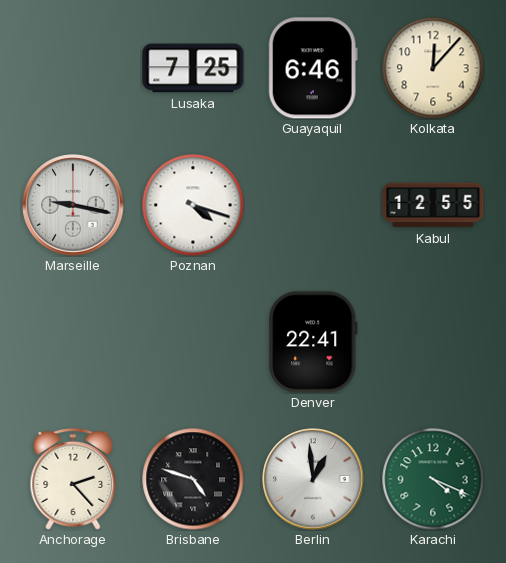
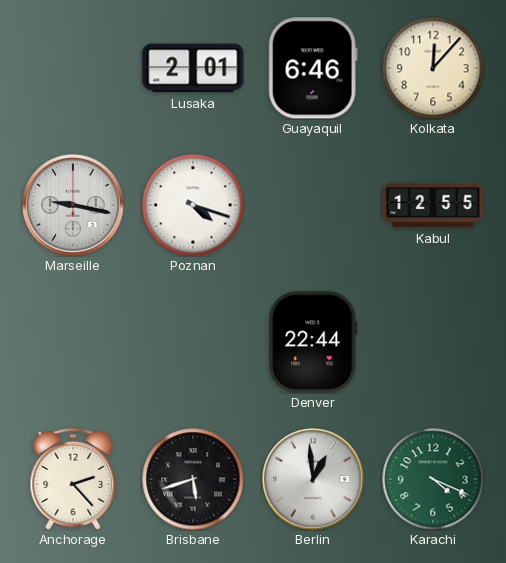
Lusaka: 7:25 -> 2:01 (193, 68)
Denver: 22:41 -> 22:44 (313, 342)
Brisbane: 4:48 -> 5:42 (193, 479)
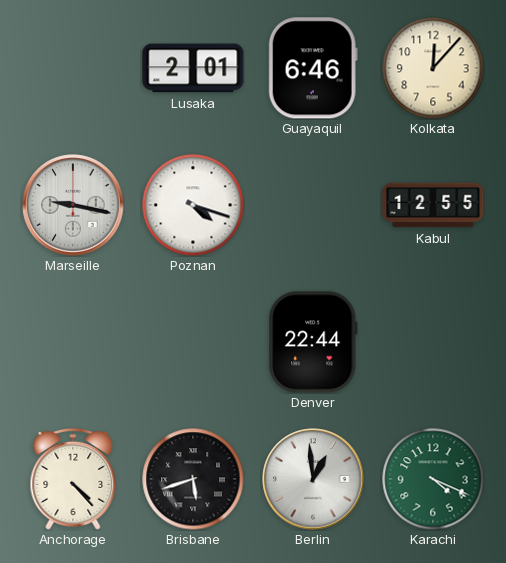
Anchorage: 2:23 -> 4:23 (73, 479)
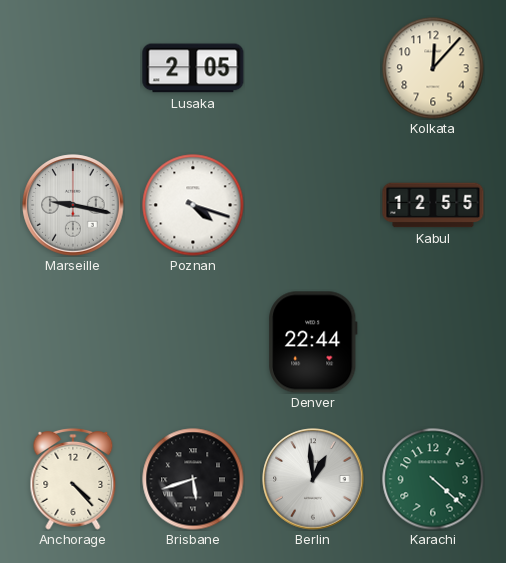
Lusaka: 2:01 -> 2:05 (193, 68)
Guayaquil: 6:46 -> none (313, 68)
Karachi: 4:19 -> 4:22 (433, 479)
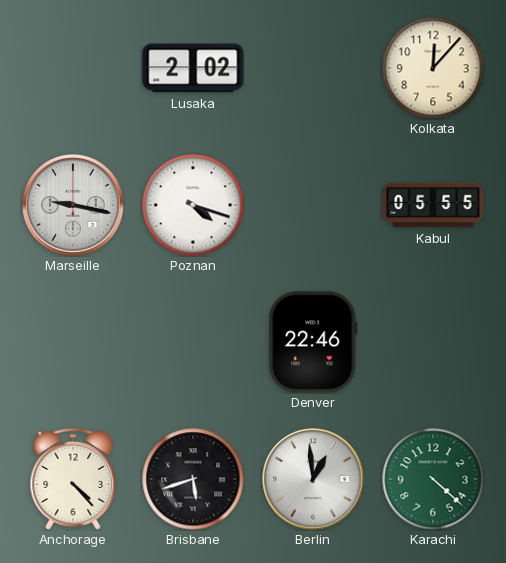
Lusaka: 2:05 -> 2:02 (193, 68)
Kabul: 12:55 -> 05:55 (433, 205)
Denver: 22:44 -> 22:46 (313, 342)
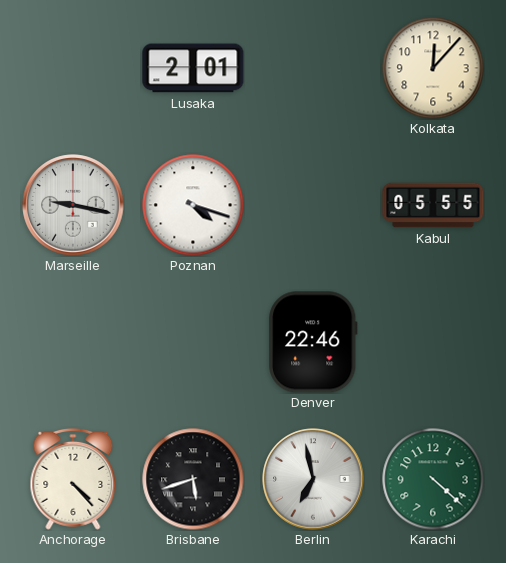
Lusaka: 2:02 -> 2:01 (193, 68)
Berlin: 12:59 -> 6:58 (313, 479)
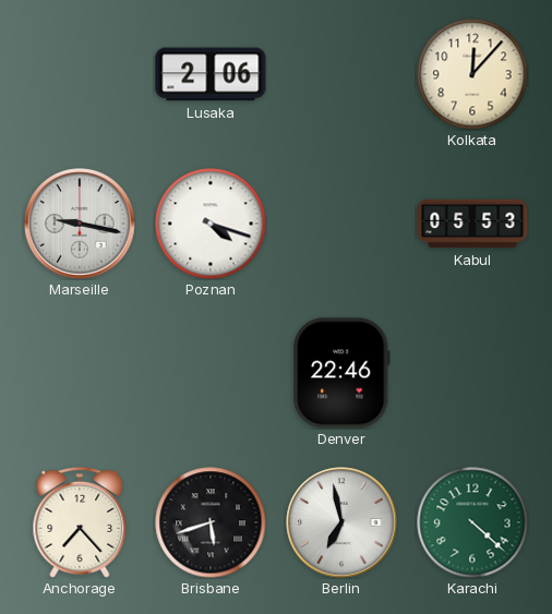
Lusaka: 2:01 -> 2:06 (211, 74)
Kabul: 05:55 -> 05:53 (472, 224)
Anchorage: 4:23 -> 7:23 (80, 522)
